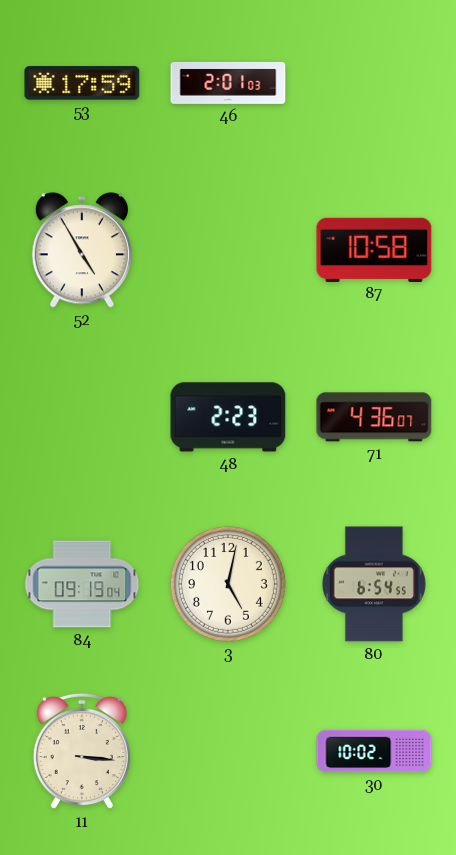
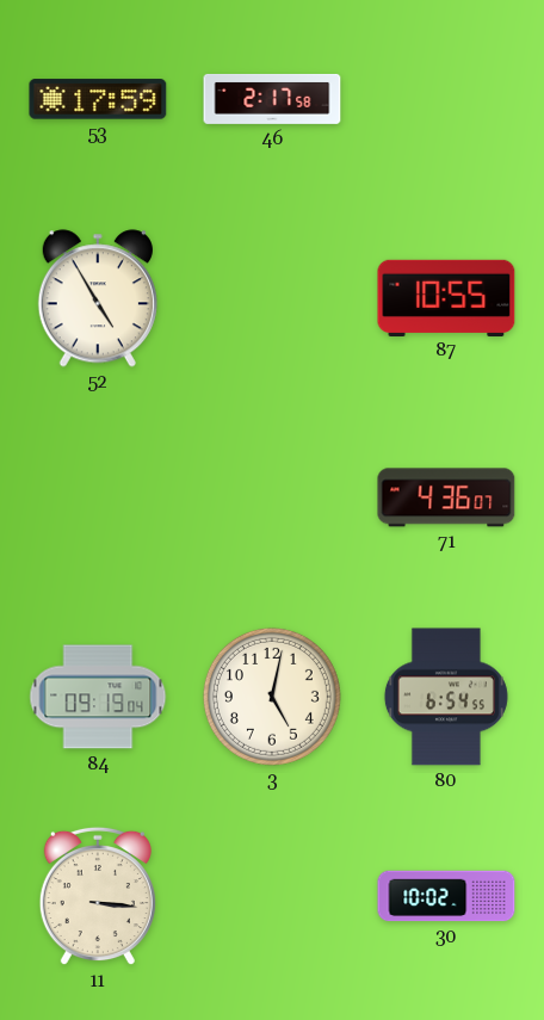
46: 2:01 -> 2:17 (272, 99)
87: 10:58 -> 10:55 (446, 297)
48: 2:23 -> none (228, 417)
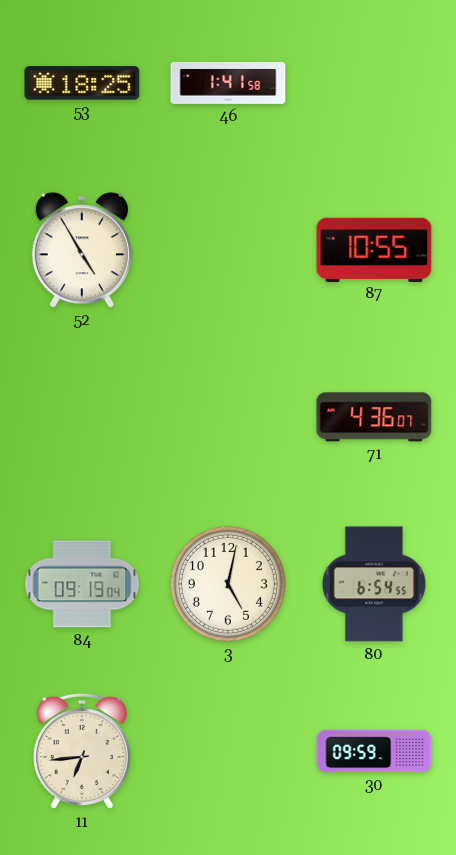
53: 17:59 -> 18:25 (82, 83)
46: 2:17 -> 1:41 (228, 83)
11: 3:16 -> 6:44 (82, 751)
30: 10:02 -> 09:59 (374, 751)
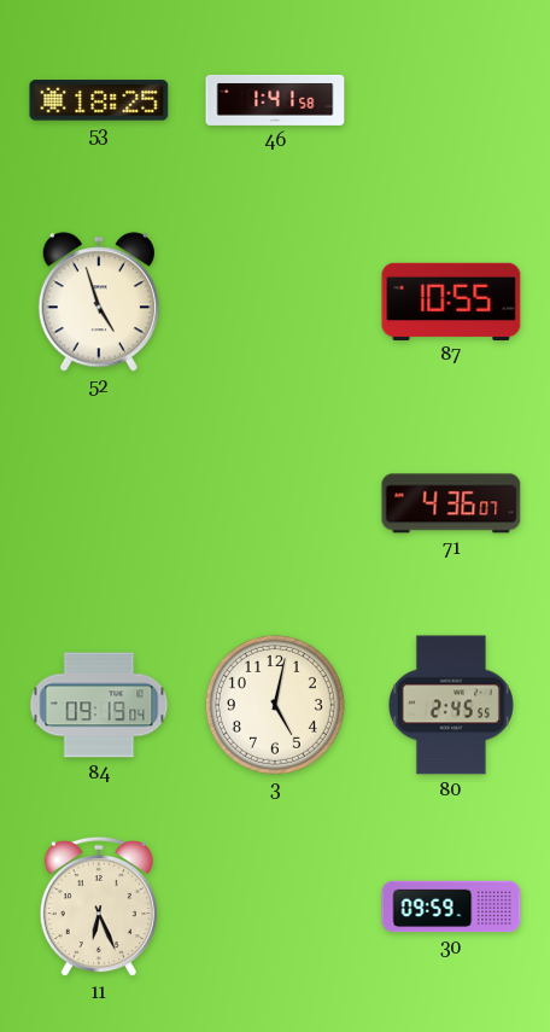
52: 4:55 -> 4:57 (99, 302)
80: 6:54 -> 2:45 (451, 705)
11: 6:44 -> 6:26 (99, 906)
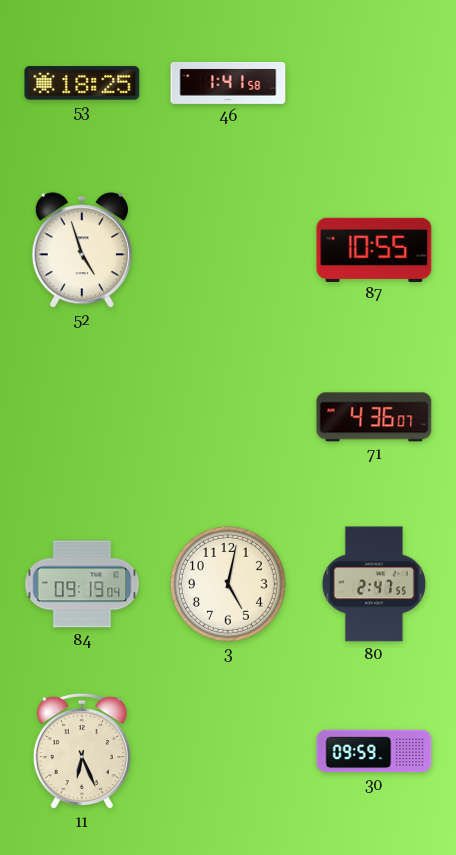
80: 2:45 -> 2:47 (374, 584)
